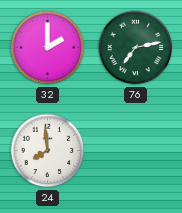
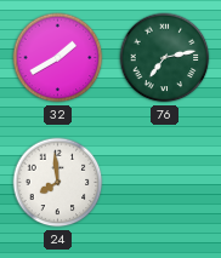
32: 2:00 -> 1:40 (58, 58)
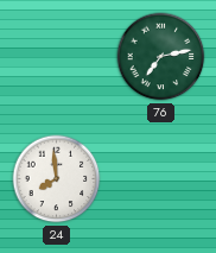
32: 1:40 -> none (58, 58)
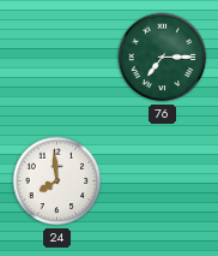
76: 7:13 -> 7:15 (163, 58)
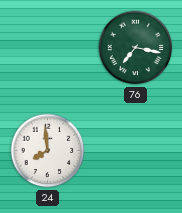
76: 7:15 -> 7:17 (136, 48)
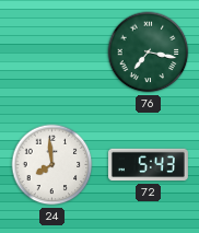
72: none -> 5:43 (148, 165)
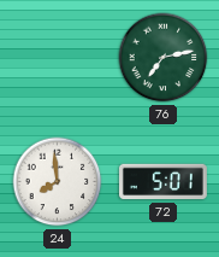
76: 7:17 -> 7:13 (164, 58)
72: 5:43 -> 5:01 (162, 182)
